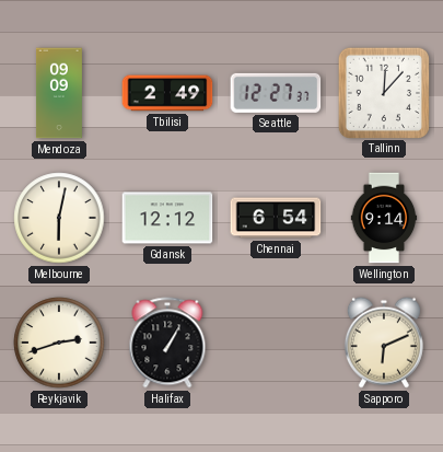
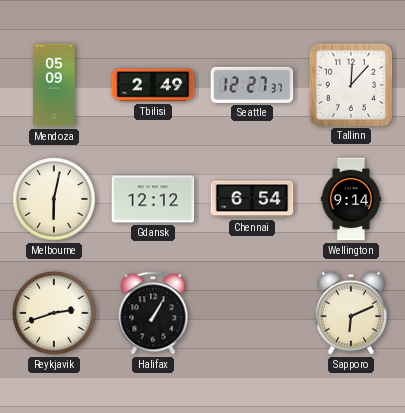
Mendoza: 09:09 -> 05:09 (54, 85)
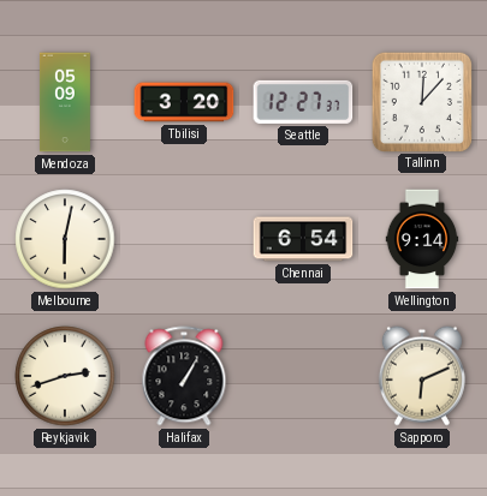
Tbilisi: 2:49 -> 3:20 (184, 102)
Gdansk: 12:12 -> none (153, 199)
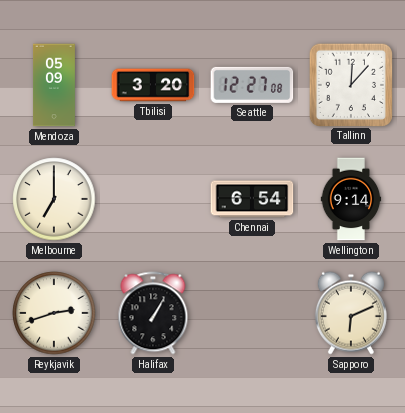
Seattle: 12:27:37 -> 12:27:08 (252, 85)
Melbourne: 6:02 -> 7:00 (54, 199)
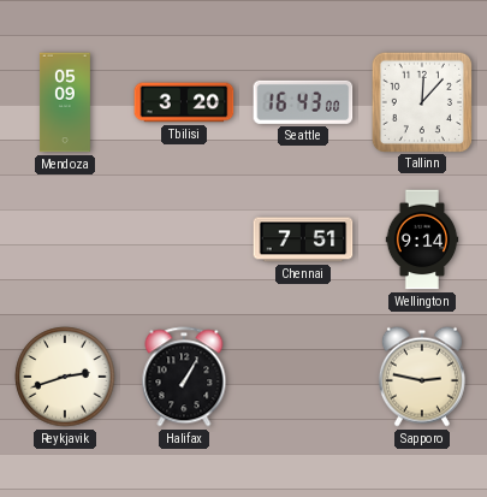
Seattle: 12:27 -> 16:43 (303, 102)
Melbourne: 7:00 -> none (54, 199)
Chennai: 6:54 -> 7:51 (303, 239)
Sapporo: 6:11 -> 2:47 (422, 377)
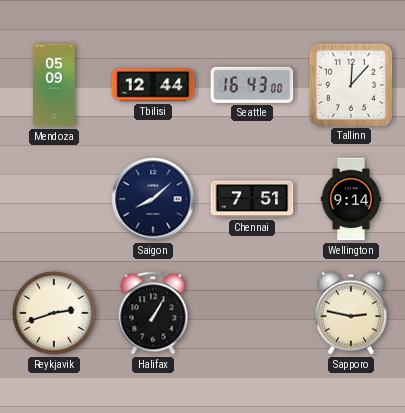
Tbilisi: 3:20 -> 12:44 (153, 85)
Saigon: none -> 8:08 (153, 199)
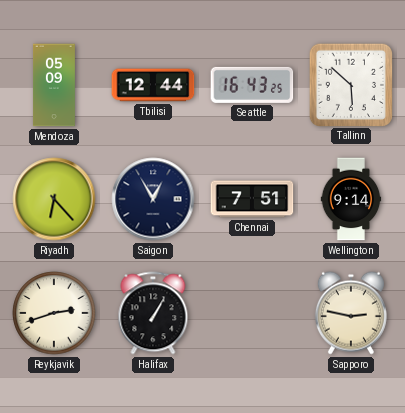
Seattle: 16:43:00 -> 16:43:25 (252, 85)
Tallinn: 12:07 -> 5:52 (350, 84)
Riyadh: none -> 6:23 (54, 199)
Saigon: 8:08 -> 12:55 (153, 199)
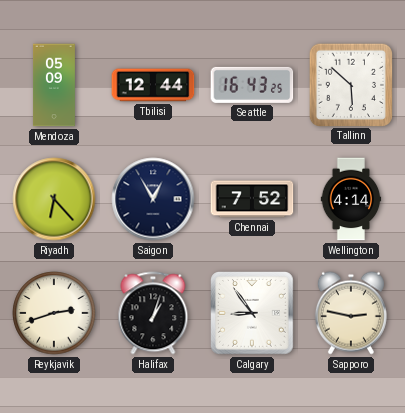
Chennai: 7:51 -> 7:52 (252, 199)
Wellington: 9:14 -> 4:14 (351, 199)
Halifax: 1:05 -> 1:03 (153, 313)
Calgary: none -> 8:54 (253, 314)
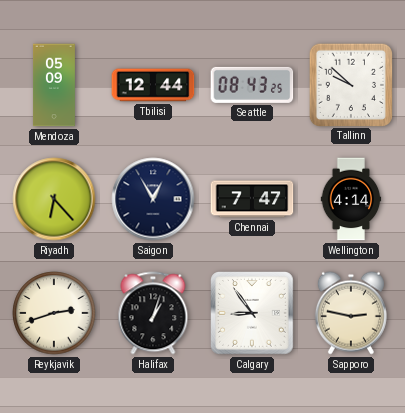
Seattle: 16:43 -> 08:43 (252, 85)
Tallinn: 5:52 -> 9:52 (350, 84)
Chennai: 7:52 -> 7:47 (252, 199)
